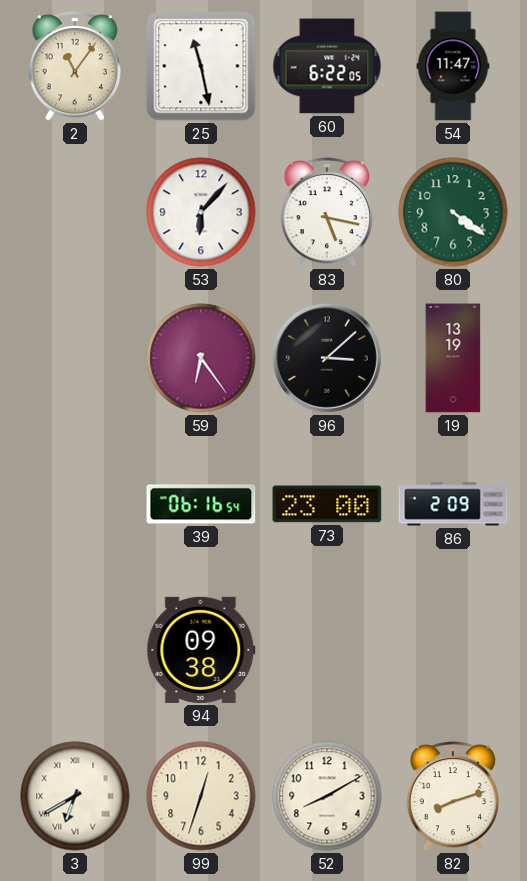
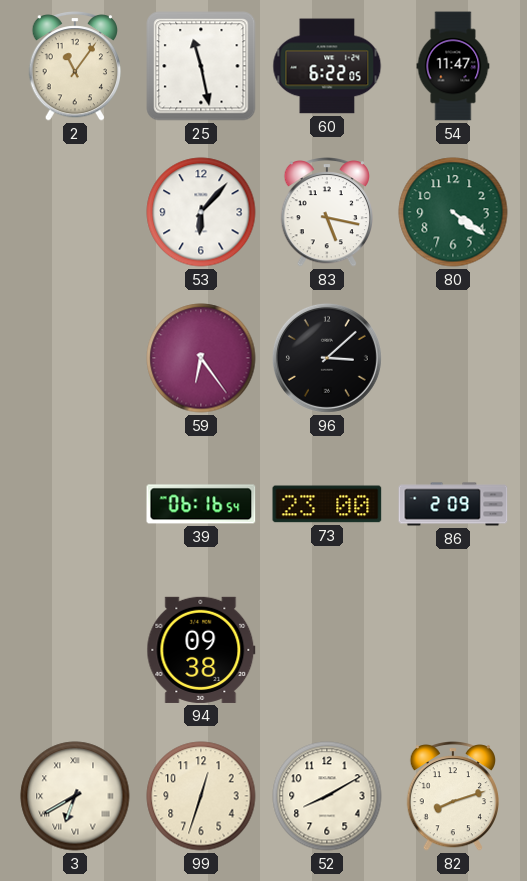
19: 13:19 -> none (453, 358)
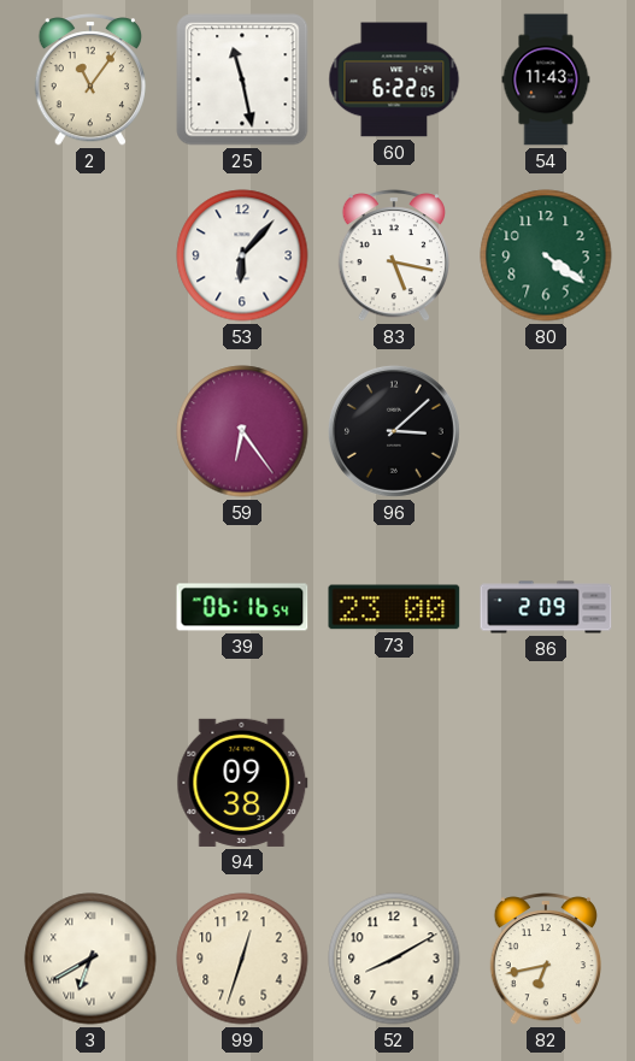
54: 11:47 -> 11:43 (546, 79)
82: 8:12 -> 6:43 (545, 960)
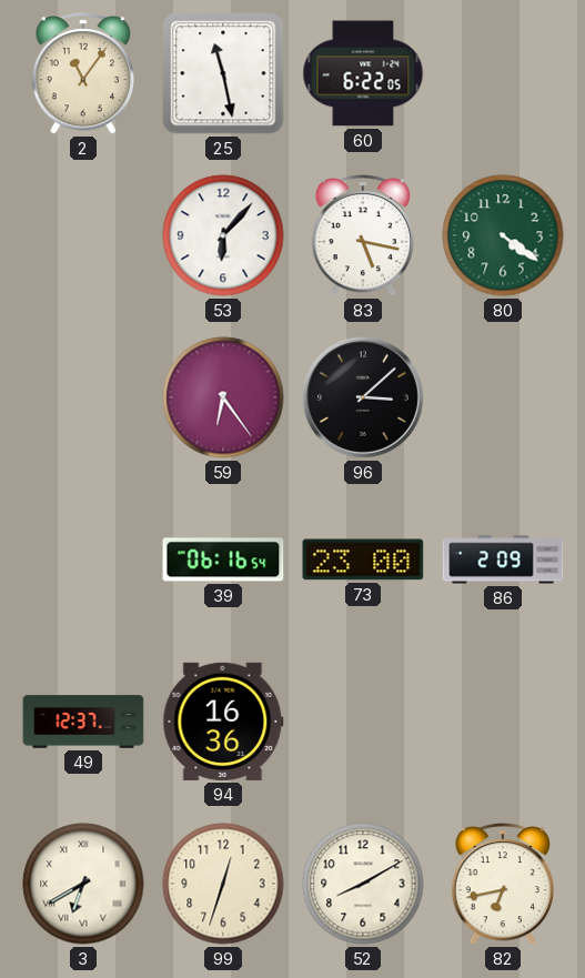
54: 11:43 -> none (546, 79)
49: none -> 12:37 (83, 722)
94: 09:38 -> 16:36 (223, 722)
